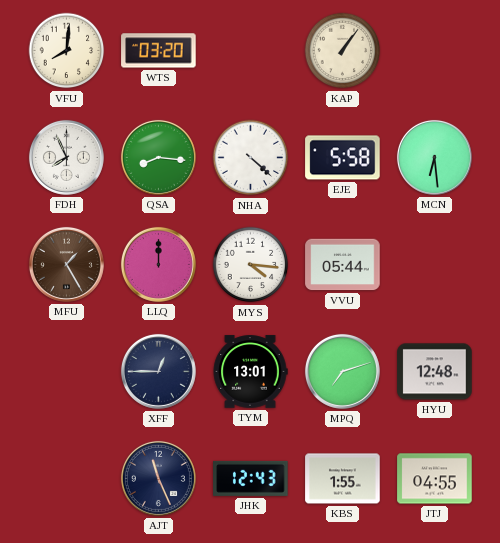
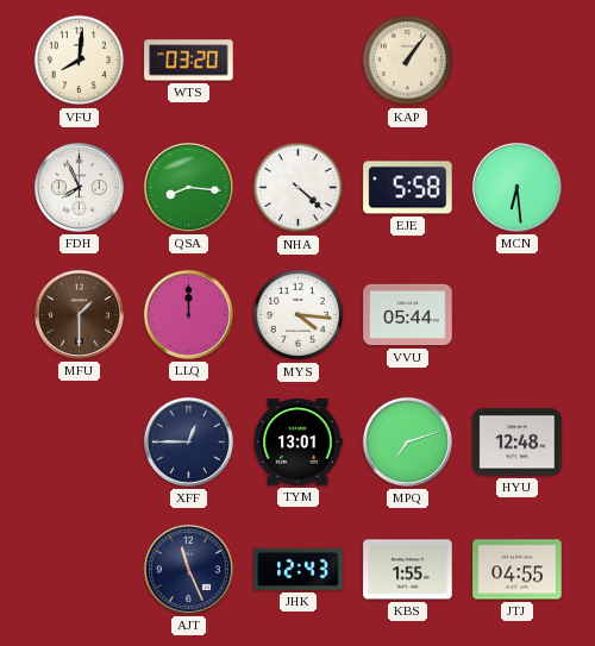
MFU: 1:25 -> 1:30 (79, 314)
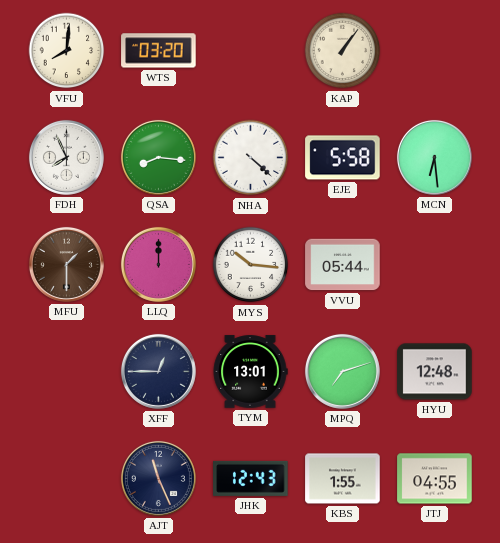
MYS: 4:16 -> 10:16 (251, 265)
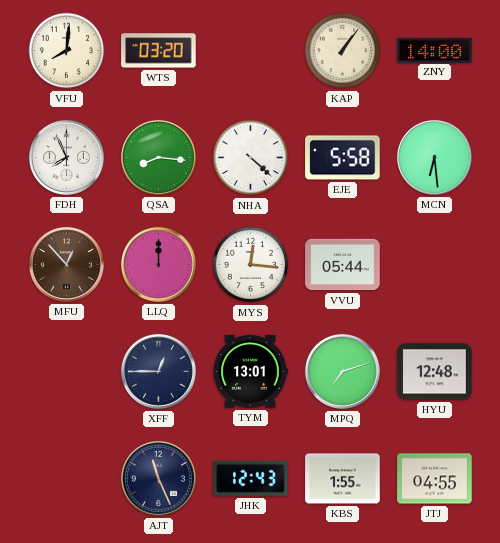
ZNY: none -> 14:00 (435, 50)
MFU: 1:30 -> 12:53 (66, 264)
MYS: 10:16 -> 12:16 (251, 265)
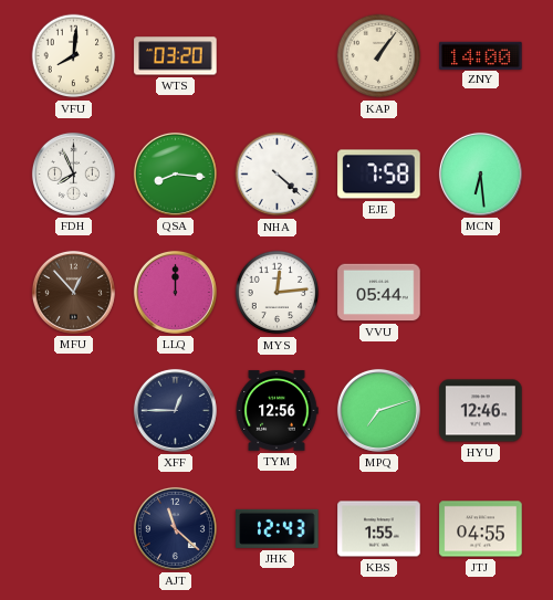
EJE: 5:58 -> 7:58 (379, 175)
MYS: 12:16 -> 12:14 (278, 293)
TYM: 13:01 -> 12:56 (276, 411)
HYU: 12:48 -> 12:46 (481, 411)
AJT: 11:26 -> 11:22 (175, 528)
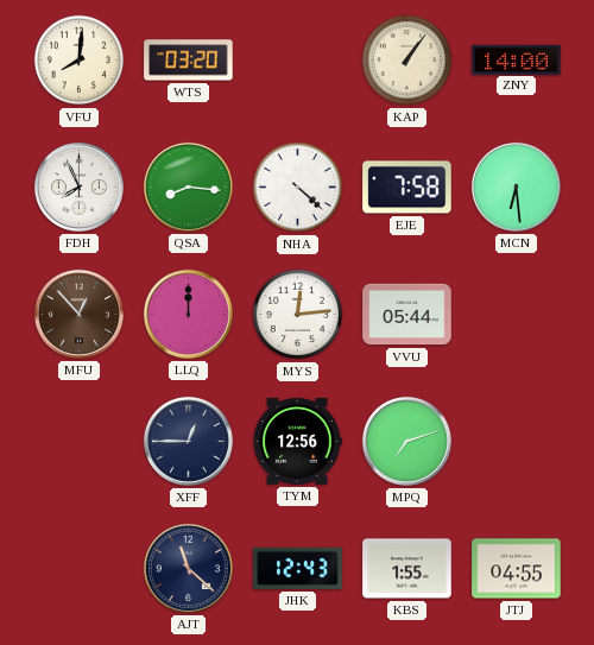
HYU: 12:46 -> none (481, 411)
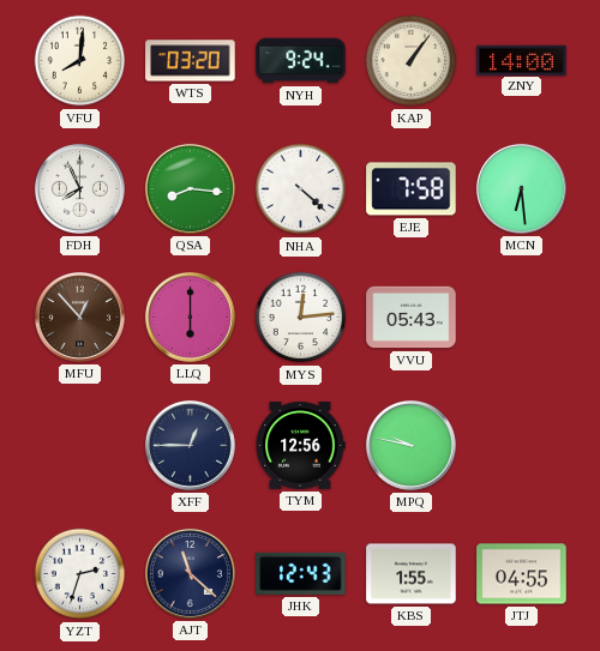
NYH: none -> 9:24 (301, 61)
LLQ: 12:00 -> 6:00 (190, 317)
VVU: 05:44 -> 05:43 (412, 318)
MPQ: 7:12 -> 9:47 (410, 445)
YZT: none -> 2:33 (80, 574)
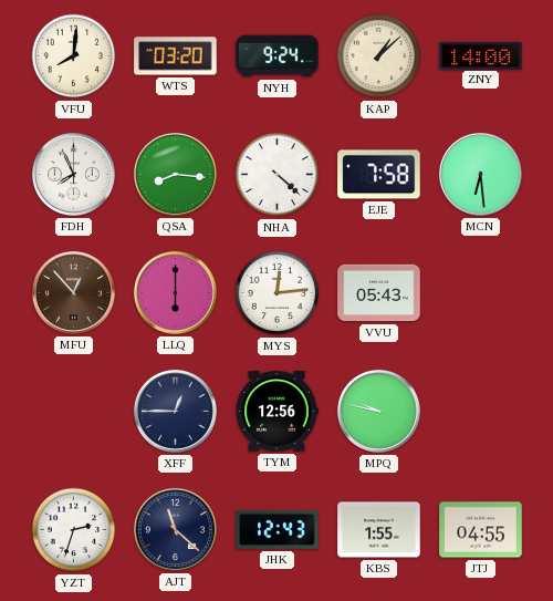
KAP: 1:06 -> 1:08 (379, 56)
